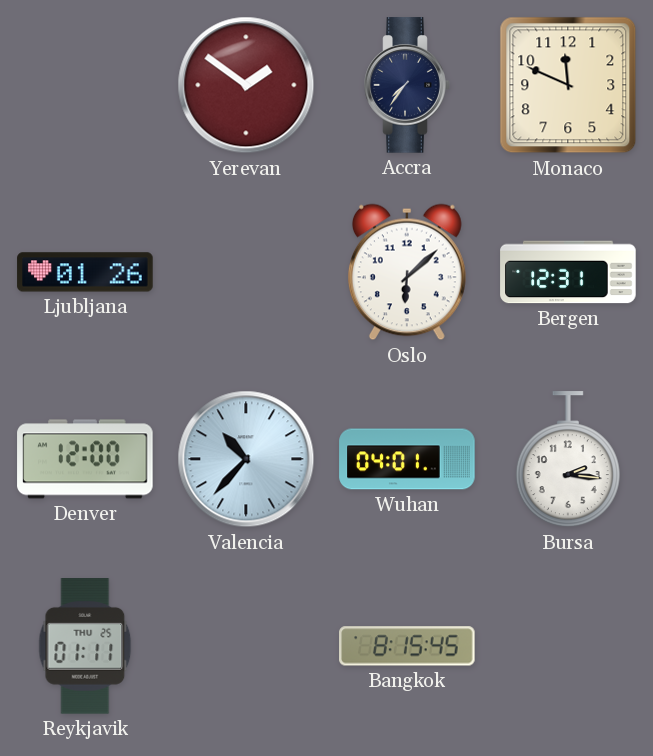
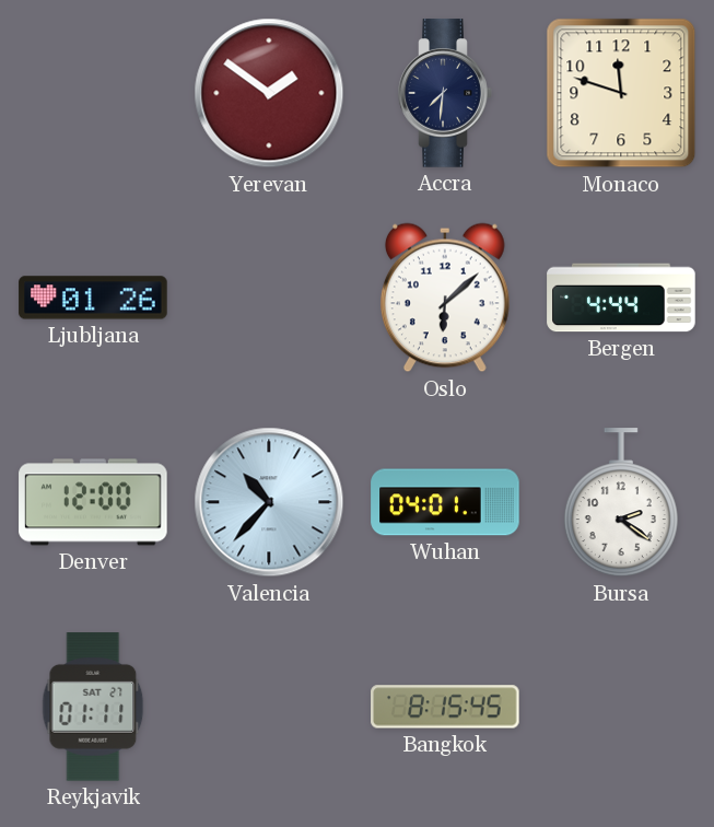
Accra: 7:36 -> 7:31 (445, 93)
Monaco: 11:49 -> 11:48 (621, 93)
Bergen: 12:31 -> 4:44 (621, 298)
Bursa: 2:16 -> 2:21 (621, 503)
Reykjavik date: THU 25 -> SAT 27 (93, 707)
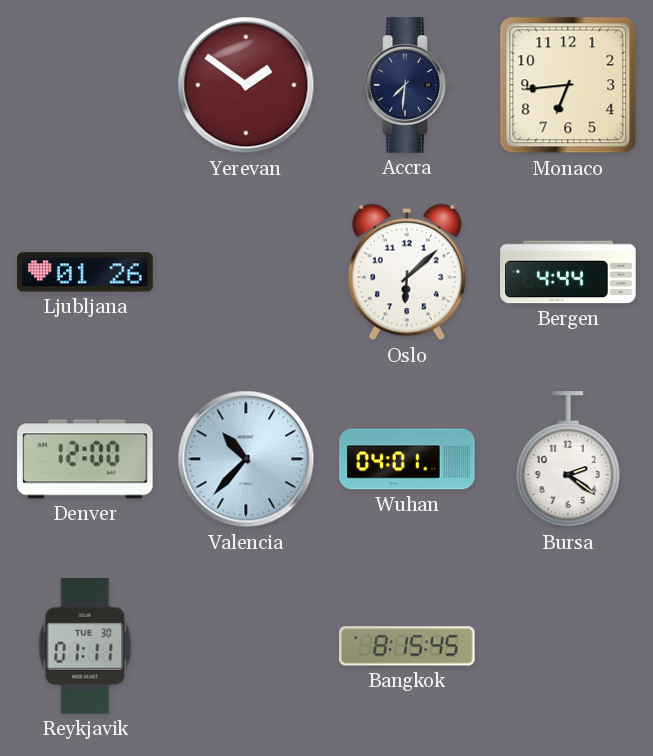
Monaco: 11:48 -> 6:44 (568, 85)
Reykjavik date: SAT 27 -> TUE 30 (85, 646)
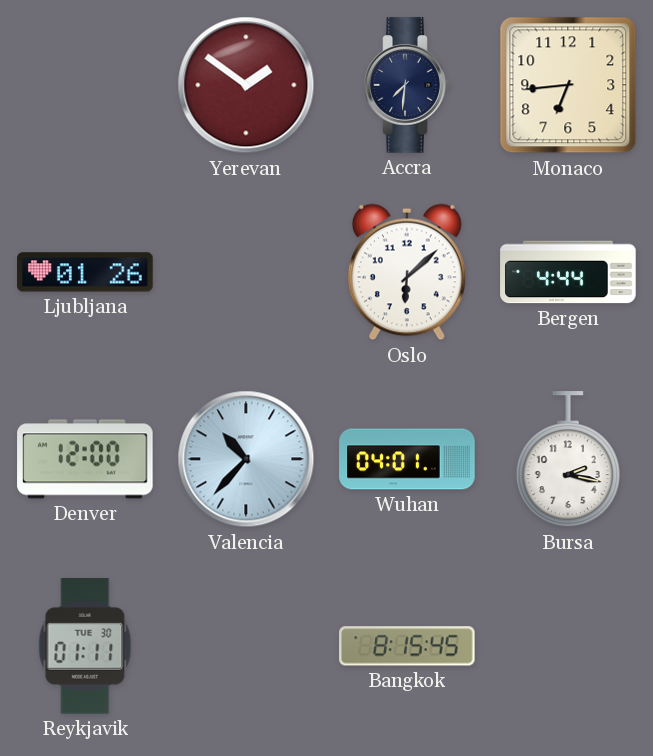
Bursa: 2:21 -> 2:17 (568, 460)
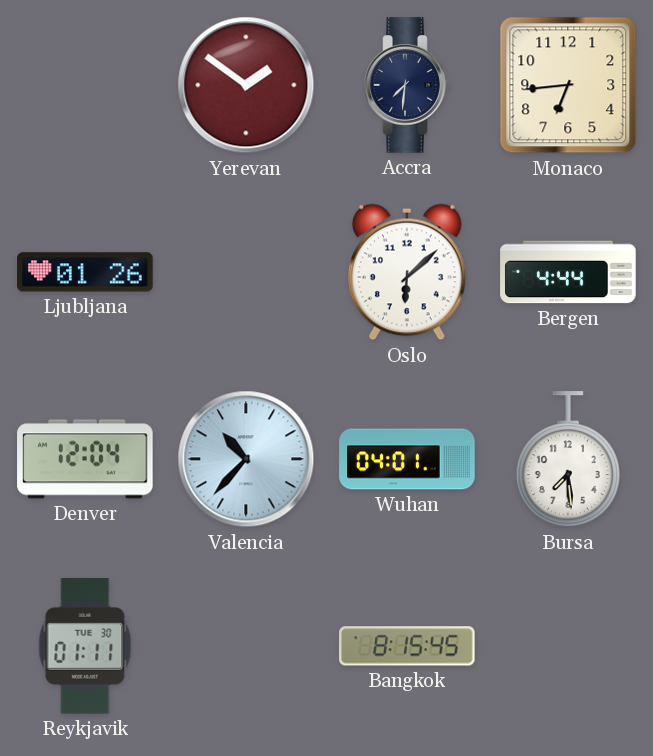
Denver: 12:00 -> 12:04 (85, 459)
Bursa: 2:17 -> 7:29 (568, 460)
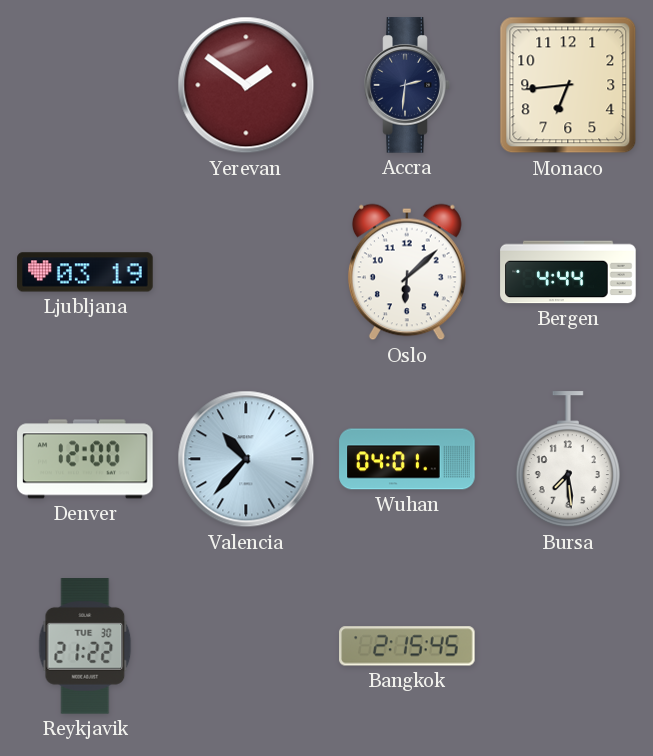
Accra: 7:31 -> 2:31 (407, 85)
Ljubljana: 01:26 -> 03:19 (85, 272)
Denver: 12:04 -> 12:00 (85, 459)
Reykjavik: 01:11 -> 21:22 (85, 646)
Bangkok: 8:15 -> 2:15 (407, 646)
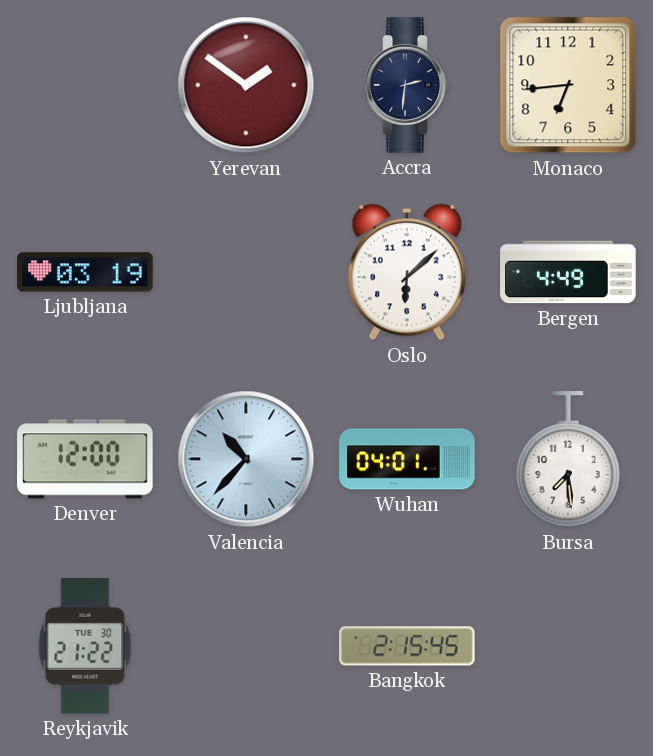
Bergen: 4:44 -> 4:49 (568, 272)
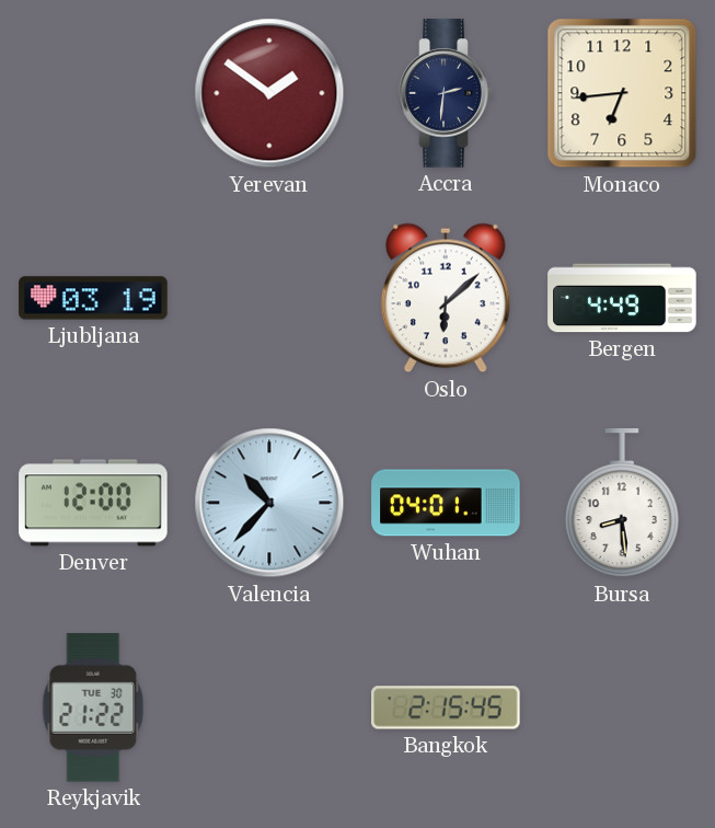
Bursa: 7:29 -> 8:29 (622, 504)
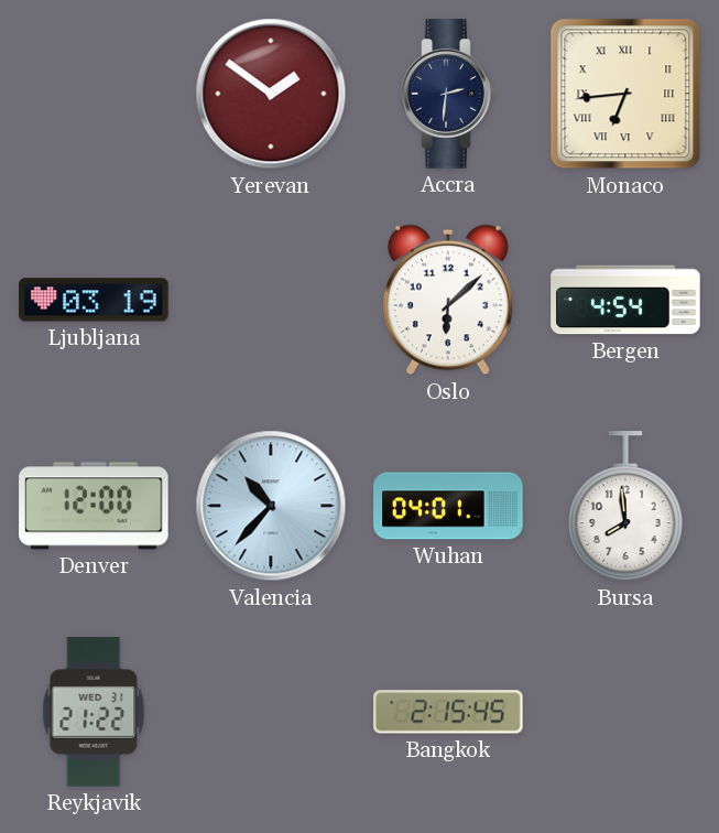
Monaco numerals: Arabic -> Roman (625, 94)
Bergen: 4:49 -> 4:54 (625, 300)
Bursa: 8:29 -> 7:59 (625, 507)
Reykjavik date: TUE 30 -> WED 31 (94, 712)
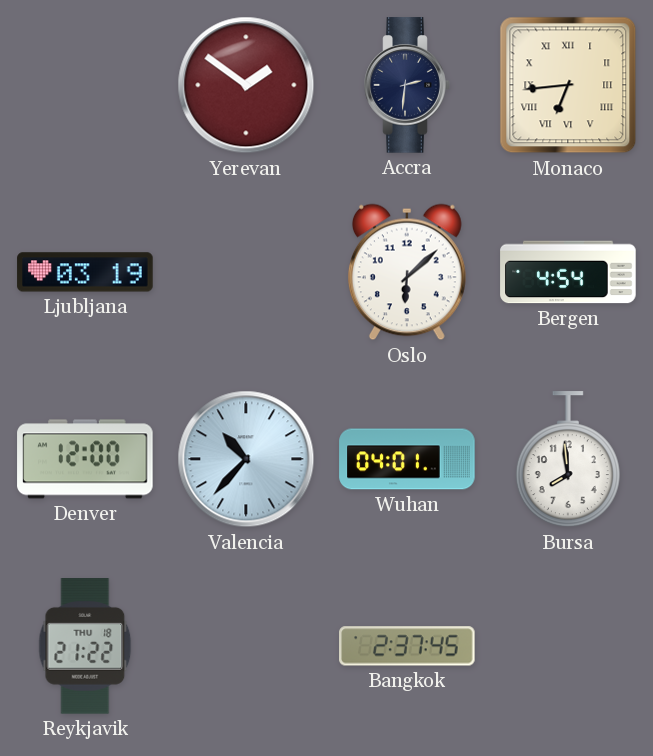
Reykjavik date: WED 31 -> THU 18 (85, 646)
Bangkok: 2:15 -> 2:37 (407, 646)
